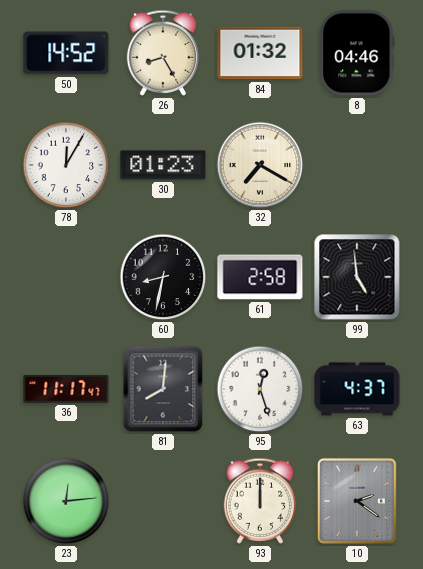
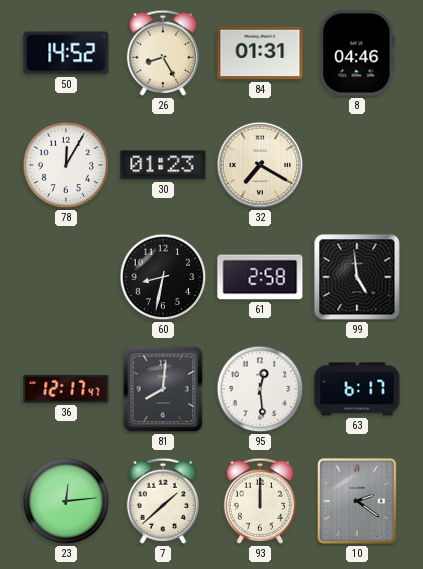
84: 01:32 -> 01:31 (260, 53)
36: 11:17 -> 12:17 (66, 389)
95: 12:27 -> 12:29 (260, 389)
63: 4:37 -> 6:17 (357, 389)
7: none -> 1:38 (163, 501)
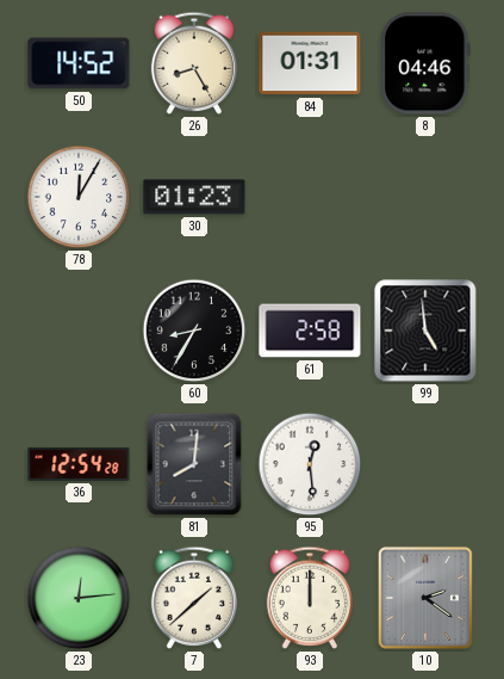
32: 7:20 -> none (260, 165)
60: 8:32 -> 8:35 (194, 331)
36: 12:17 -> 12:54 (79, 464)
63: 6:17 -> none (357, 389)
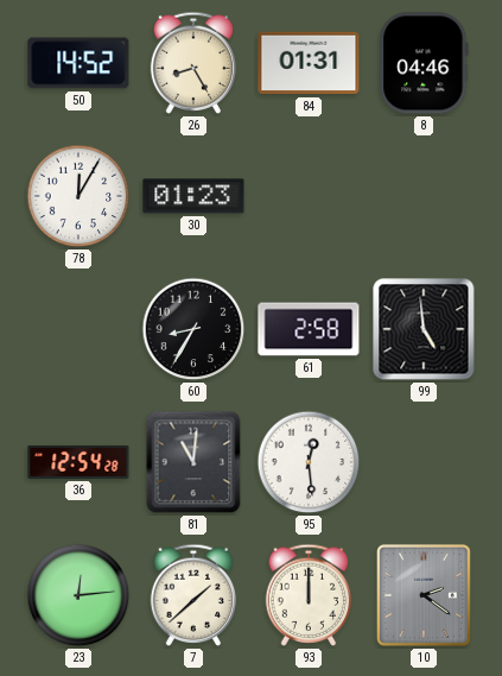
81: 8:01 -> 11:01 (193, 462)
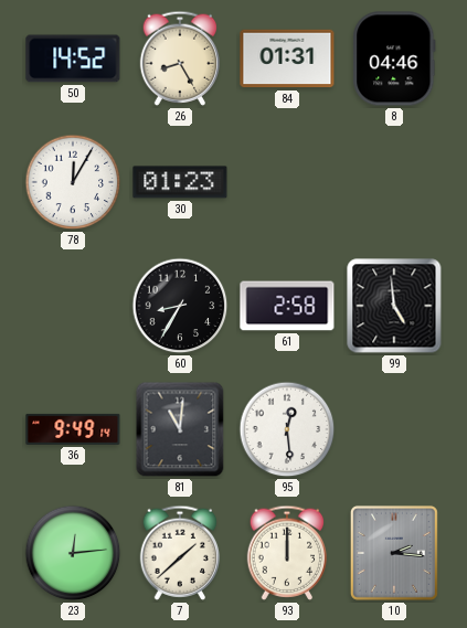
36: 12:54 -> 9:49 (73, 429)
10: 2:21 -> 2:16 (394, 553)
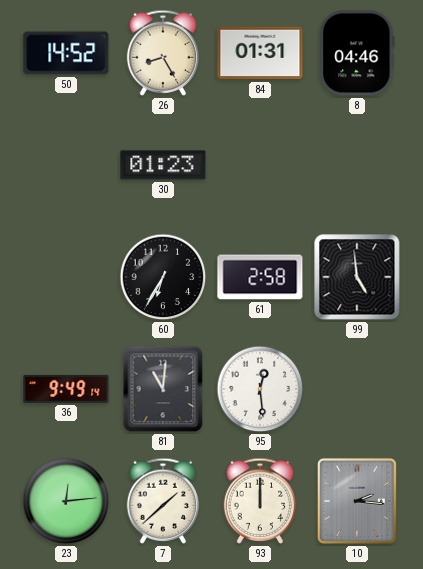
78: 12:05 -> none (73, 182)
60: 8:35 -> 6:35 (163, 277)
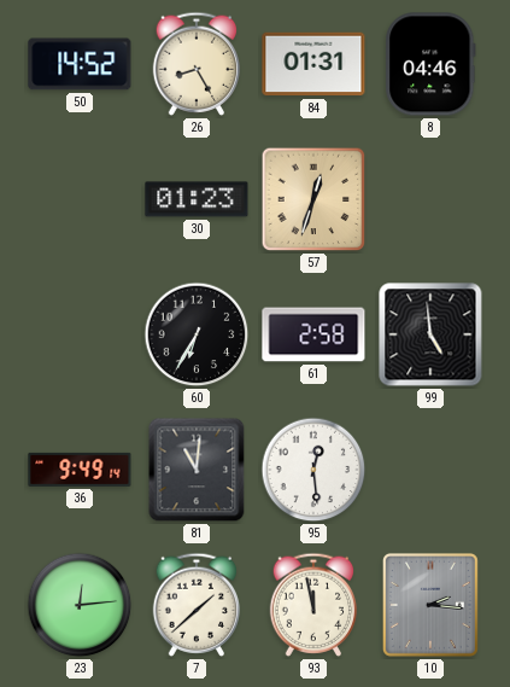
57: none -> 12:33 (313, 199)
93: 12:00 -> 11:58 (313, 605)
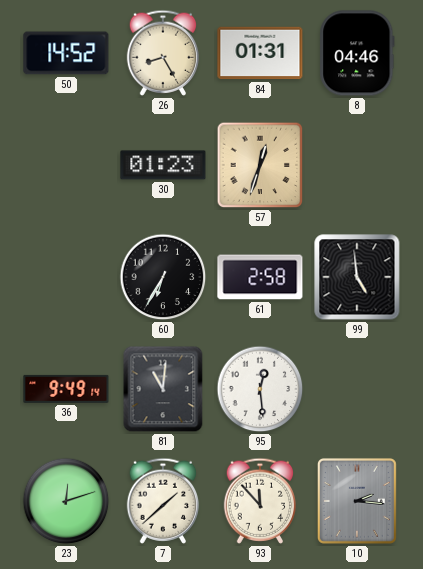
23: 12:14 -> 12:12 (66, 501)
93: 11:58 -> 11:53 (260, 501)
